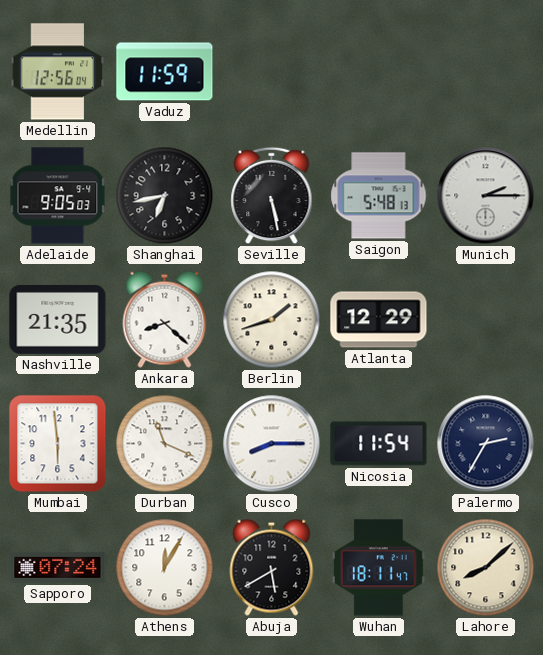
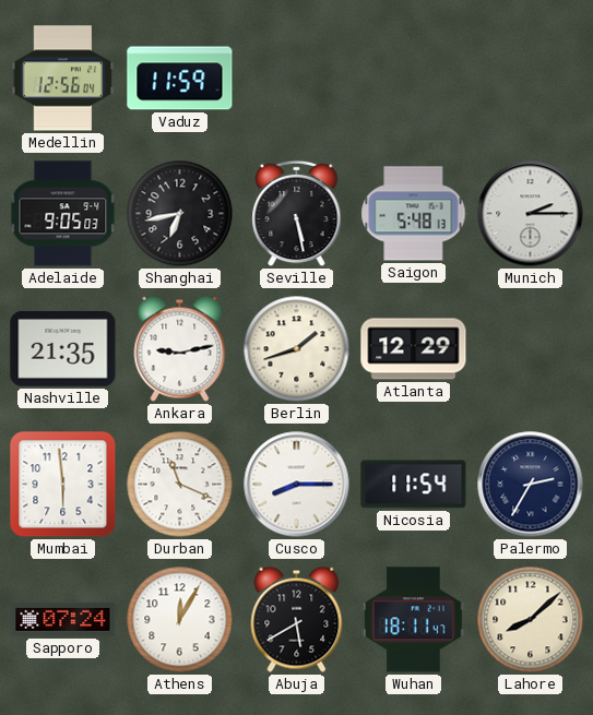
Ankara: 8:22 -> 9:13 (180, 348)
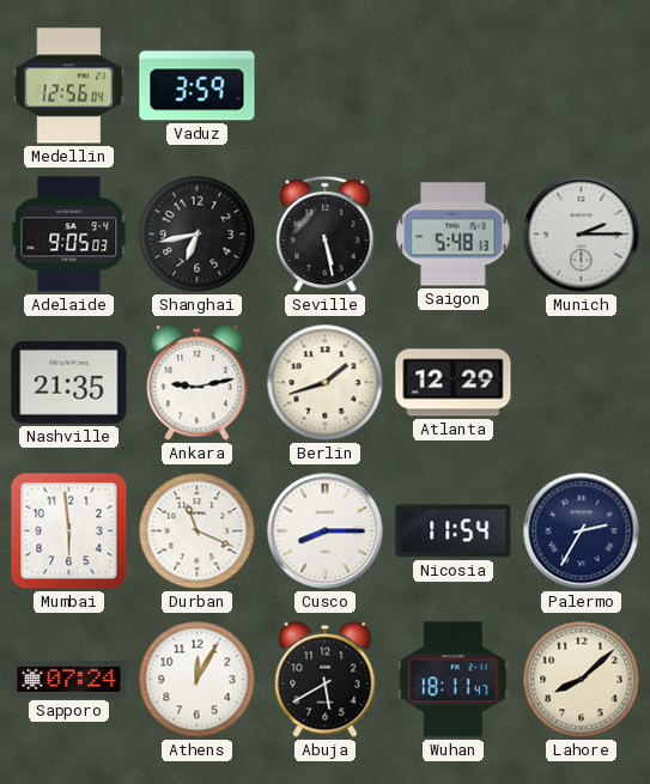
Vaduz: 11:59 -> 3:59 (198, 86)
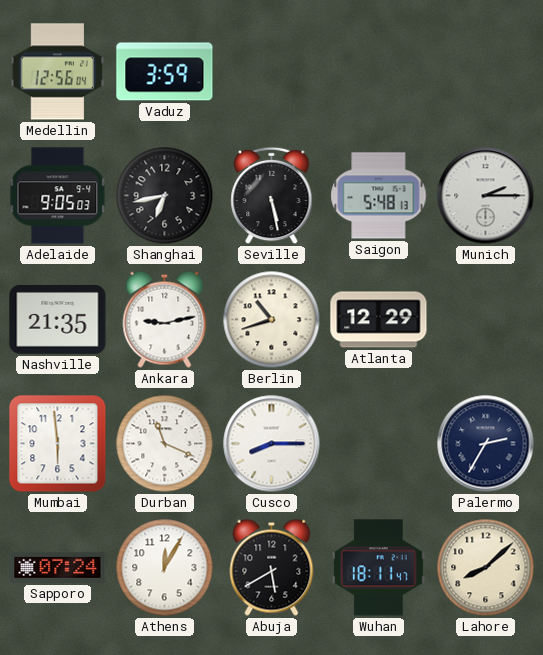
Berlin: 1:42 -> 10:42 (272, 320)
Nicosia: 11:54 -> none (454, 531)
